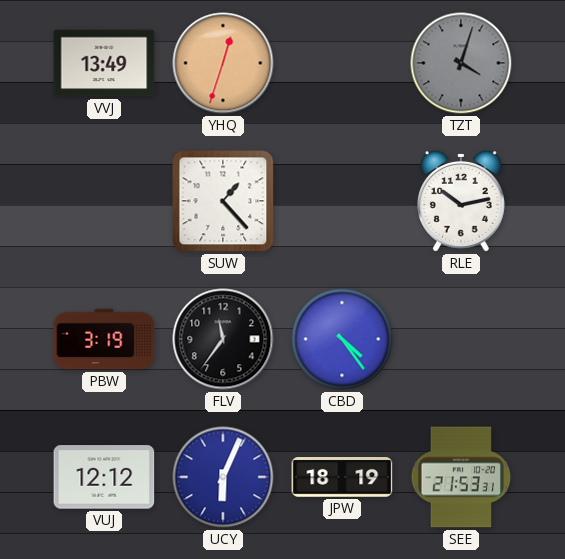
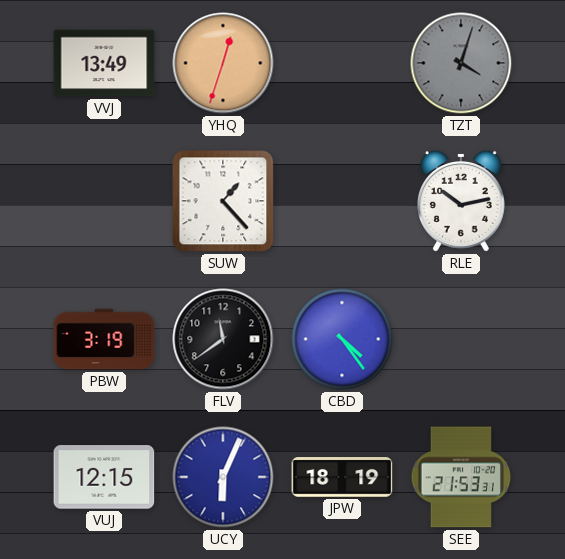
FLV: 11:36 -> 11:39 (223, 339)
VUJ: 12:12 -> 12:15 (104, 477)
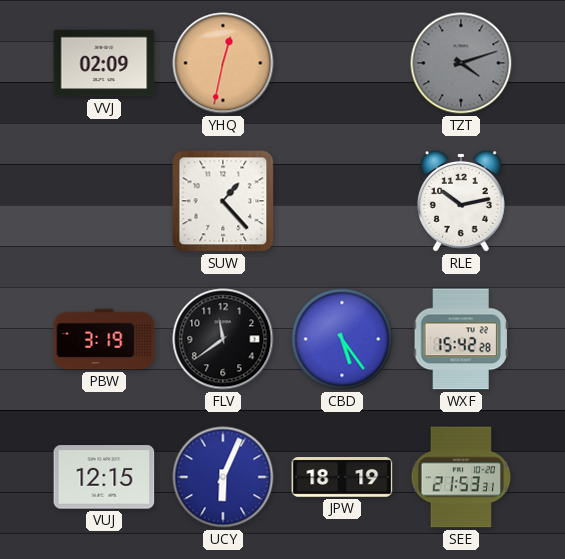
VVJ: 13:49 -> 02:09 (104, 63)
YHQ: 12:33 -> 12:32 (223, 63)
TZT: 4:03 -> 4:12 (461, 63)
CBD: 4:24 -> 5:24 (342, 339)
WXF: none -> 15:42 (461, 339)
